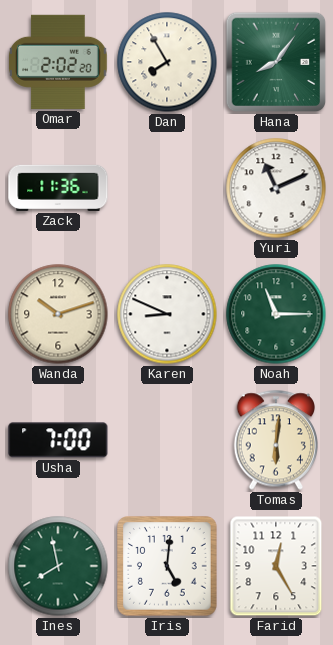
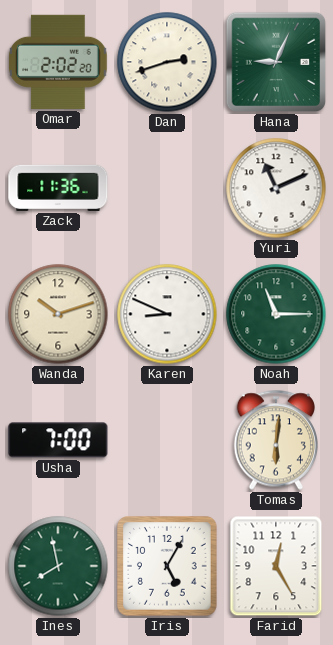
Dan: 7:55 -> 2:42 (167, 62)
Hana: 8:06 -> 9:04 (276, 62)
Iris: 5:01 -> 5:05 (168, 567)
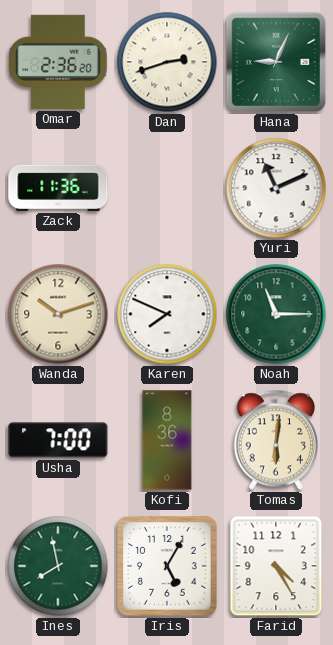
Omar: 2:02 -> 2:36 (58, 62)
Karen: 8:49 -> 7:49 (167, 314)
Kofi: none -> 8:36 (167, 440)
Farid: 12:25 -> 4:25 (276, 566)
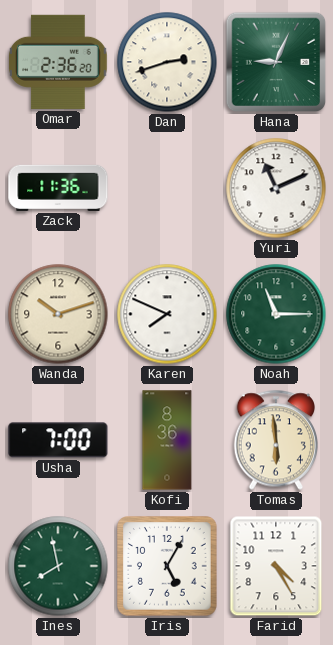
Tomas: 6:01 -> 5:59 (275, 440)
